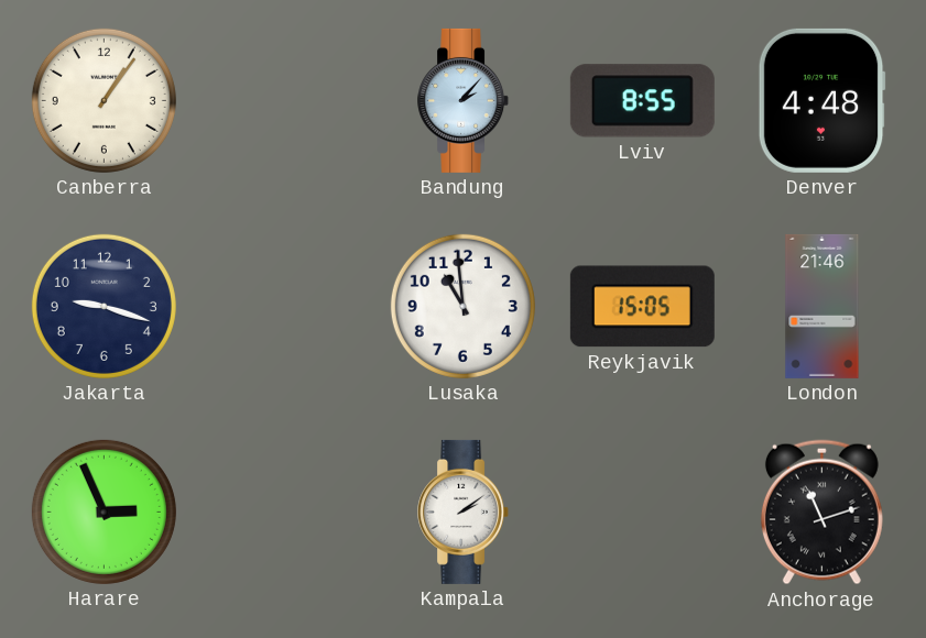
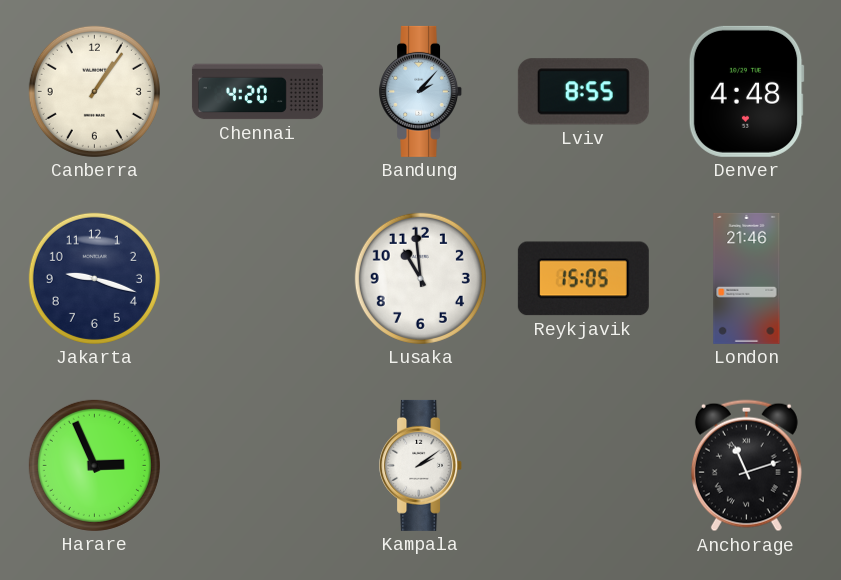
Chennai: none -> 4:20 (257, 92)
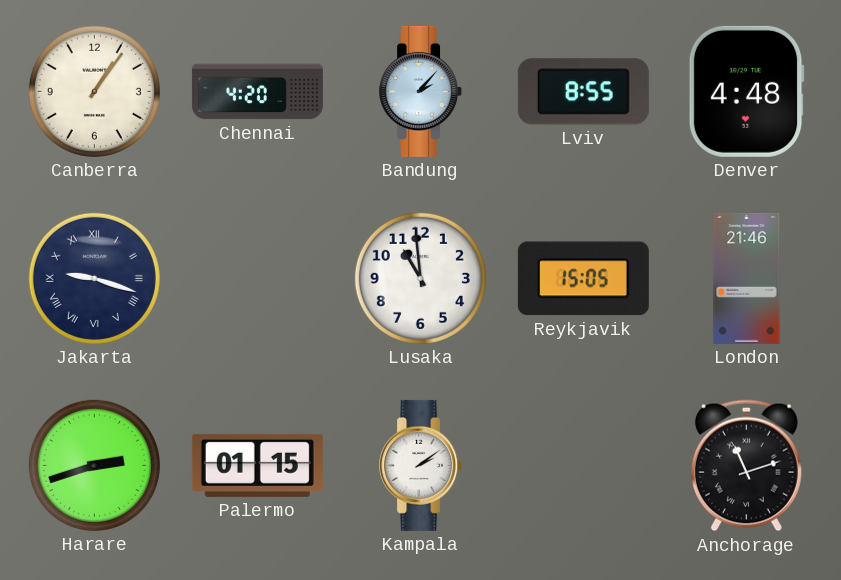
Jakarta numerals: Arabic -> Roman (94, 278)
Harare: 2:56 -> 2:42 (94, 465)
Palermo: none -> 01:15 (257, 465)
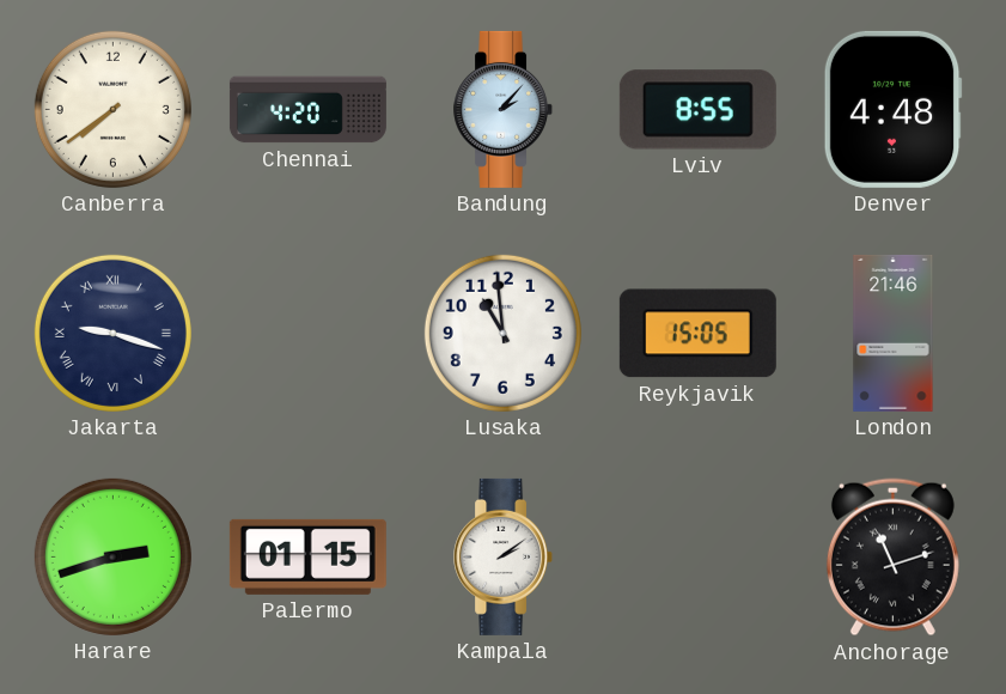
Canberra: 1:06 -> 7:39 (112, 109)
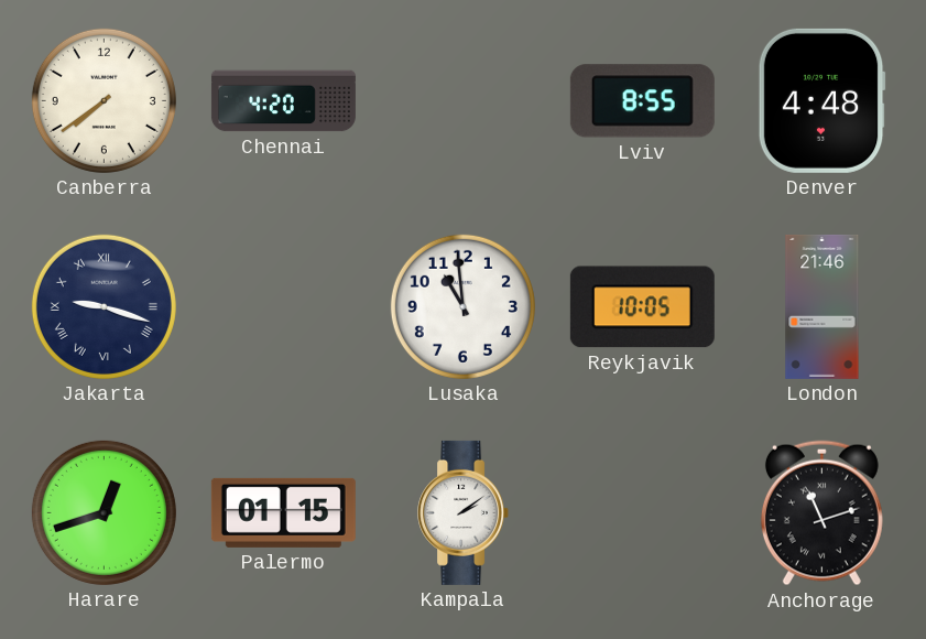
Bandung: 2:07 -> none (504, 109)
Reykjavik: 15:05 -> 10:05 (642, 307)
Harare: 2:42 -> 12:42 (104, 512)
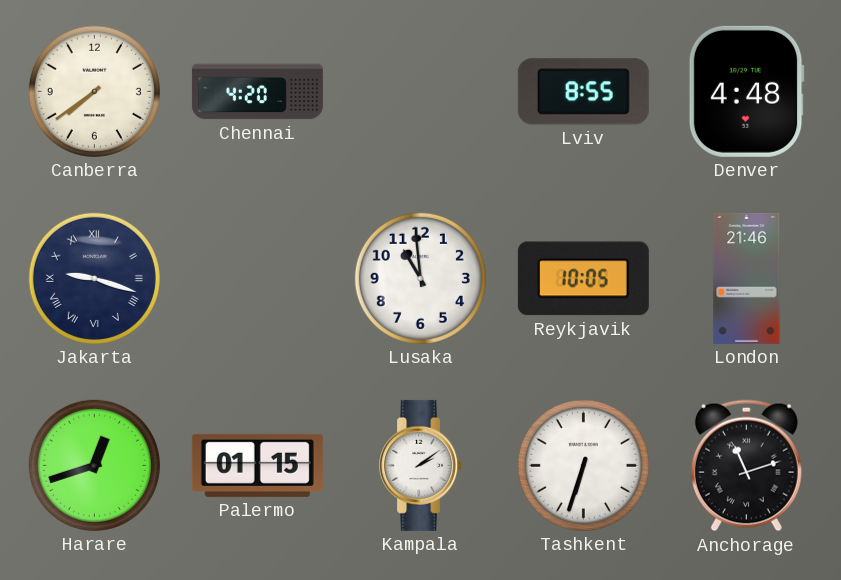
Tashkent: none -> 6:33 (583, 465)
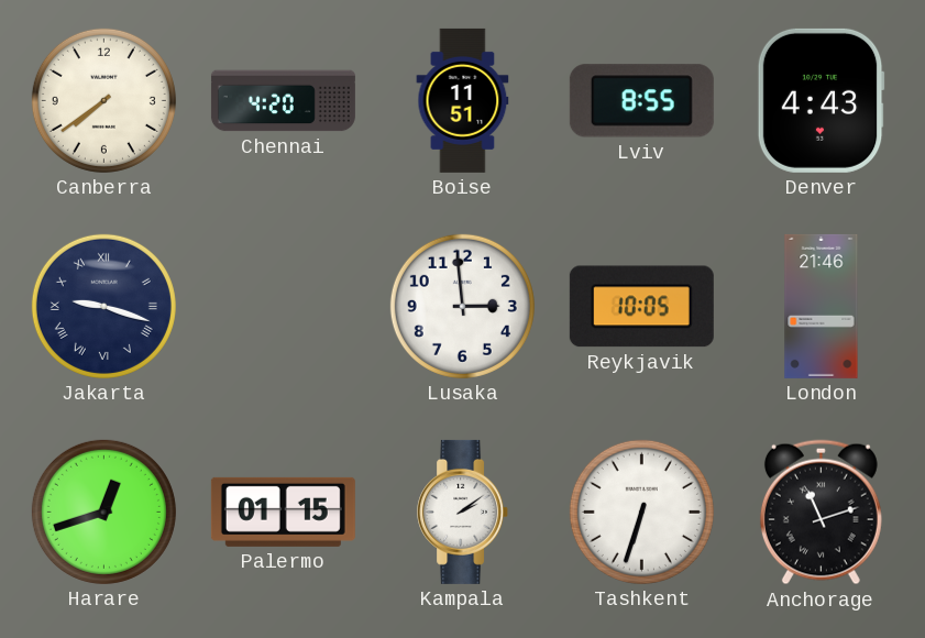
Boise: none -> 11:51 (463, 100)
Denver: 4:48 -> 4:43 (821, 100)
Lusaka: 10:59 -> 2:59 (462, 306)
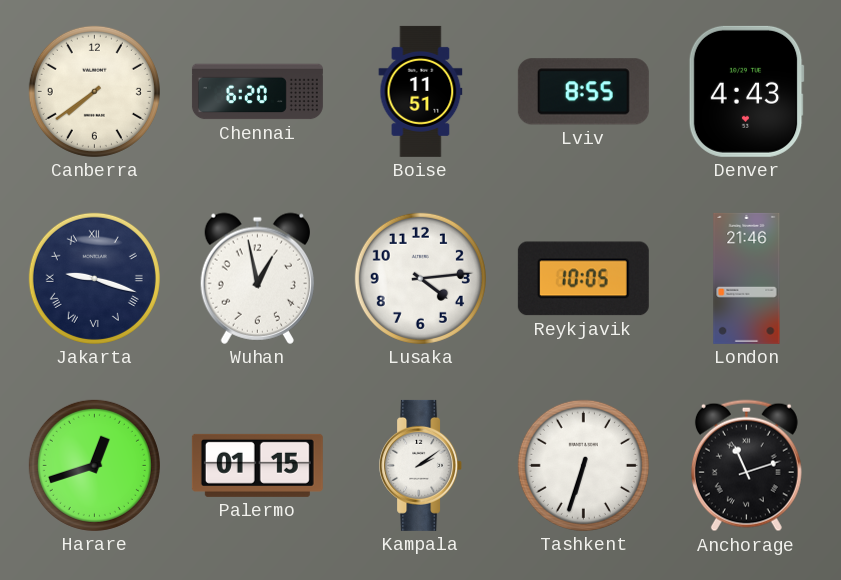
Chennai: 4:20 -> 6:20 (257, 92)
Wuhan: none -> 12:58 (257, 278)
Lusaka: 2:59 -> 4:14 (420, 278)
